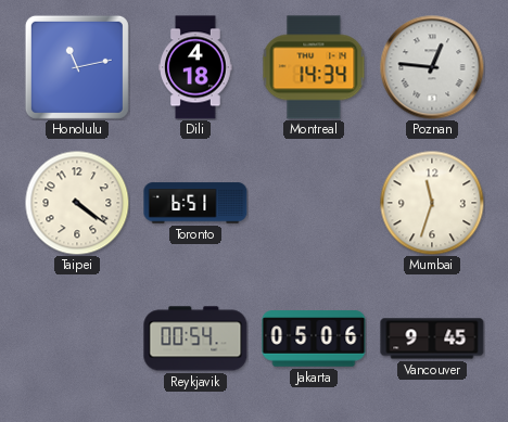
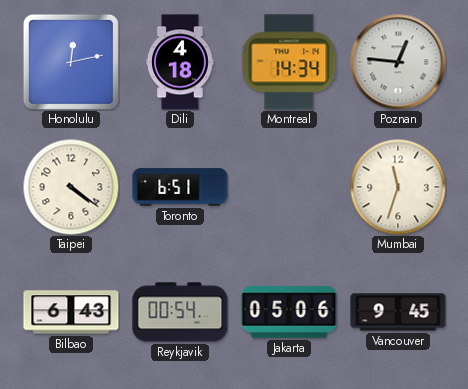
Honolulu: 11:13 -> 12:13 (71, 62)
Bilbao: none -> 6:43 (71, 312)
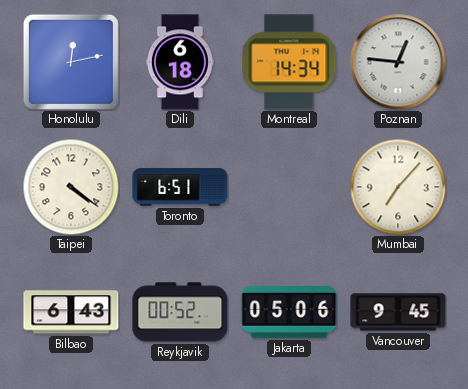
Dili: 4:18 -> 6:18 (180, 62)
Mumbai: 11:33 -> 7:07 (398, 187)
Reykjavik: 00:54 -> 00:52 (180, 312)
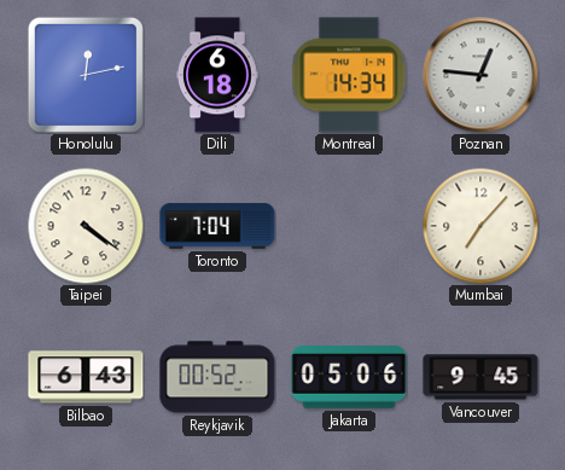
Toronto: 6:51 -> 7:04 (217, 226)
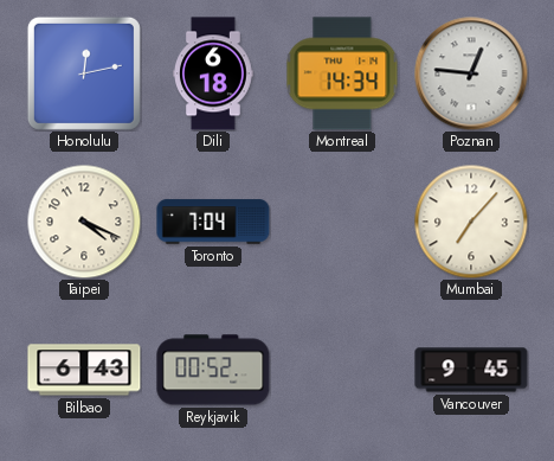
Taipei: 4:21 -> 4:19 (84, 222)
Jakarta: 05:06 -> none (349, 377)
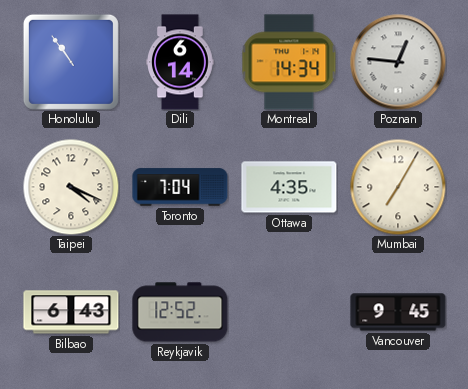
Honolulu: 12:13 -> 10:54 (71, 62)
Dili: 6:18 -> 6:14 (180, 62)
Ottawa: none -> 4:35 (289, 187)
Mumbai: 7:07 -> 7:05 (398, 187)
Reykjavik: 00:52 -> 12:52 (180, 312)
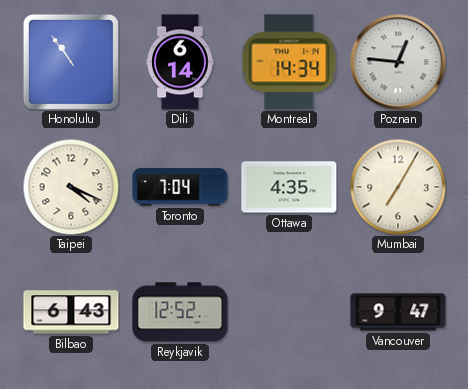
Vancouver: 9:45 -> 9:47 (398, 312)
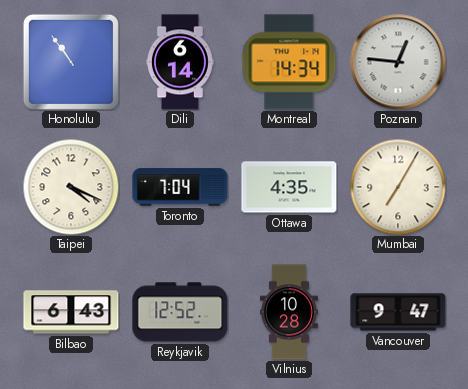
Vilnius: none -> 10:28 (289, 312)
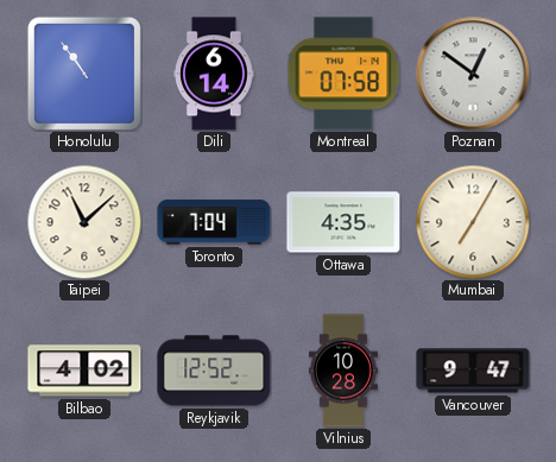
Montreal: 14:34 -> 07:58 (343, 74)
Poznan: 12:46 -> 12:51 (473, 74)
Taipei: 4:19 -> 11:08 (84, 222)
Bilbao: 6:43 -> 4:02 (84, 371)
